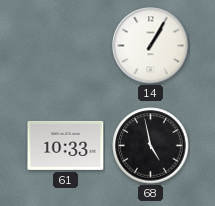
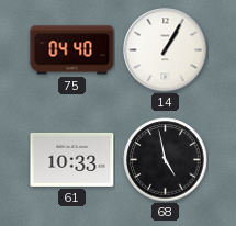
75: none -> 04:40 (72, 50)
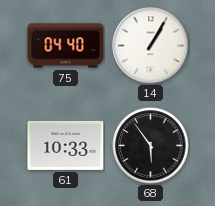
68: 4:58 -> 5:54 (151, 146)
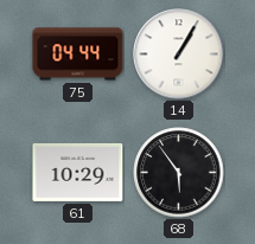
75: 04:40 -> 04:44 (78, 54)
61: 10:33 -> 10:29 (78, 172)
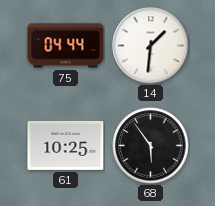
14: 1:05 -> 1:31 (151, 46)
61: 10:29 -> 10:25 (66, 145)
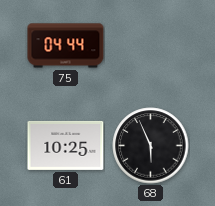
14: 1:31 -> none (151, 46)
68: 5:54 -> 5:56 (151, 146)
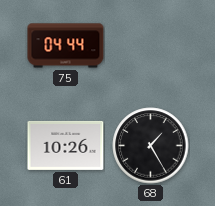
61: 10:25 -> 10:26 (66, 145)
68: 5:56 -> 1:25 (151, 146)
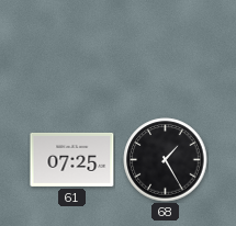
75: 04:44 -> none (66, 46)
61: 10:26 -> 07:25 (72, 159)
